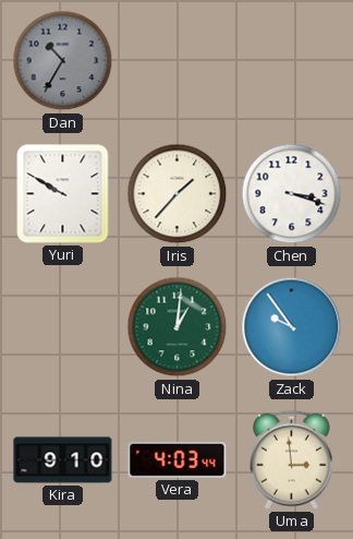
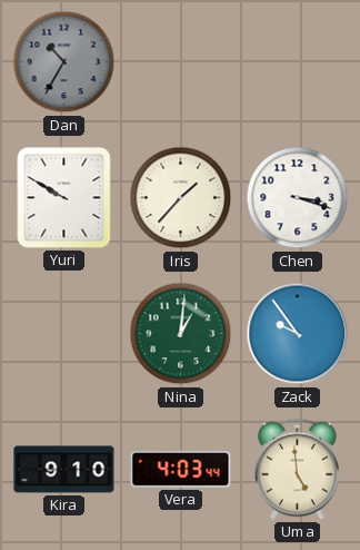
Uma: 2:59 -> 4:59 (298, 469)
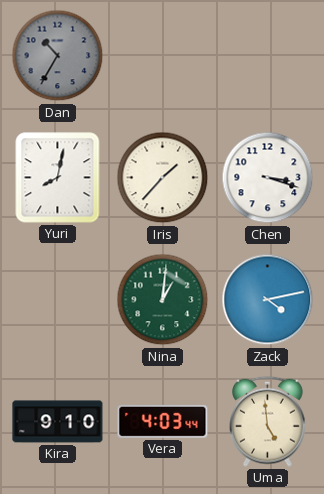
Yuri: 9:50 -> 8:02 (58, 178)
Zack: 9:54 -> 4:13 (268, 300)
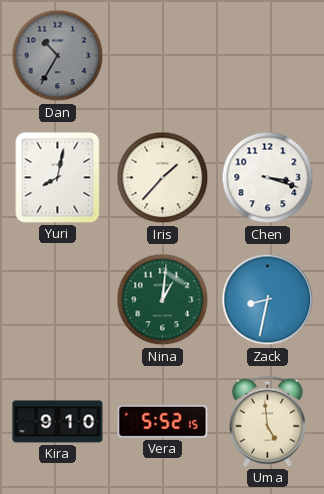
Zack: 4:13 -> 8:32 (268, 300)
Vera: 4:03 -> 5:52 (163, 421)
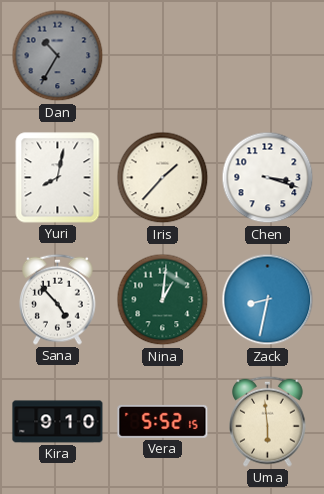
Sana: none -> 4:53 (58, 299)
Uma: 4:59 -> 5:59 (268, 421)
